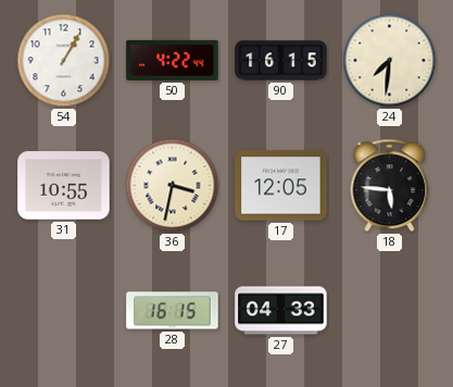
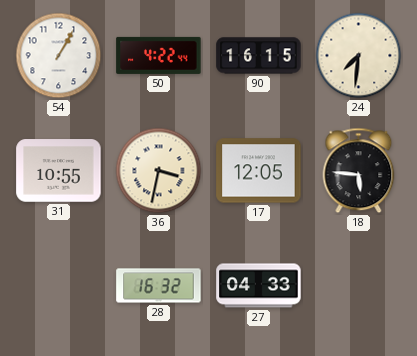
28: 16:15 -> 16:32 (159, 286)
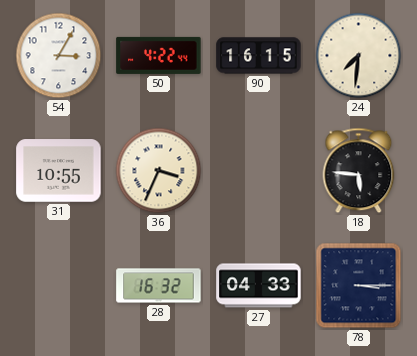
54: 1:05 -> 3:05 (59, 56)
36: 3:32 -> 3:34 (159, 171)
17: 12:05 -> none (259, 171)
78: none -> 3:15 (359, 286)
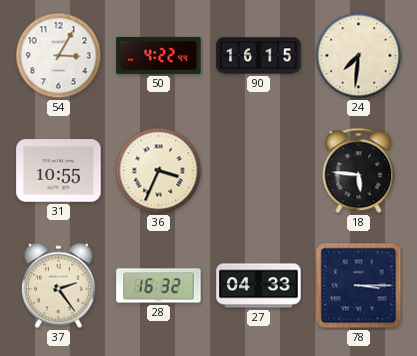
37: none -> 2:24 (59, 286)
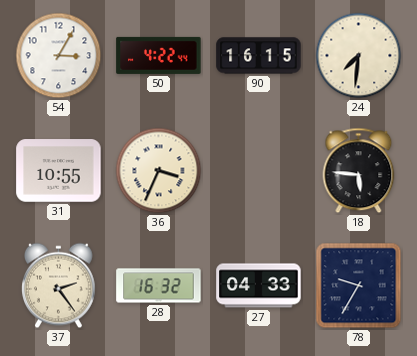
78: 3:15 -> 9:35 (359, 286)
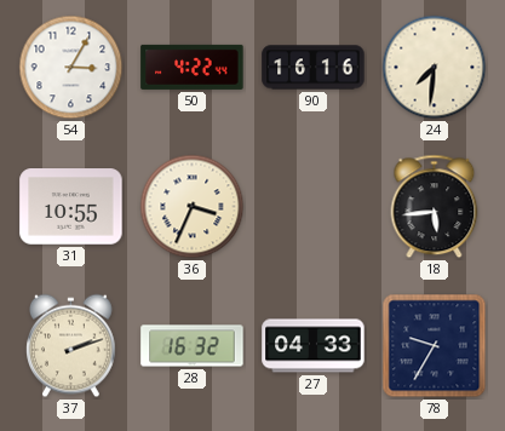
90: 16:15 -> 16:16 (314, 68)
18: 5:46 -> 5:44 (435, 207)
37: 2:24 -> 2:12 (71, 346)
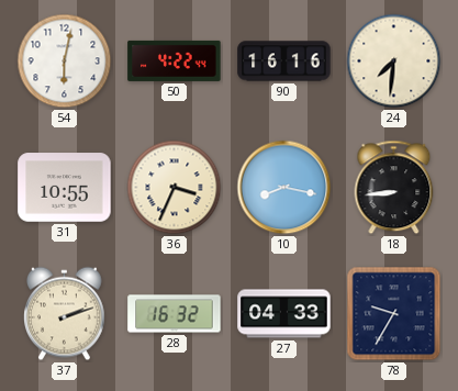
54: 3:05 -> 6:02 (65, 62)
10: none -> 8:17 (284, 188)
18: 5:44 -> 8:44 (394, 188)
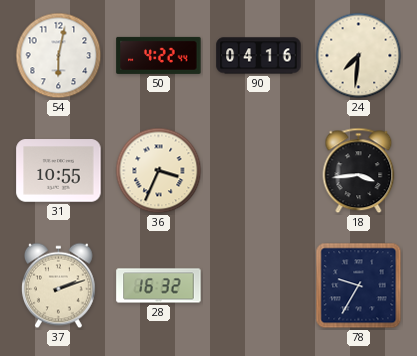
90: 16:16 -> 04:16 (259, 56)
10: 8:17 -> none (284, 188)
18: 8:44 -> 3:44 (359, 171)
27: 04:33 -> none (284, 314)
